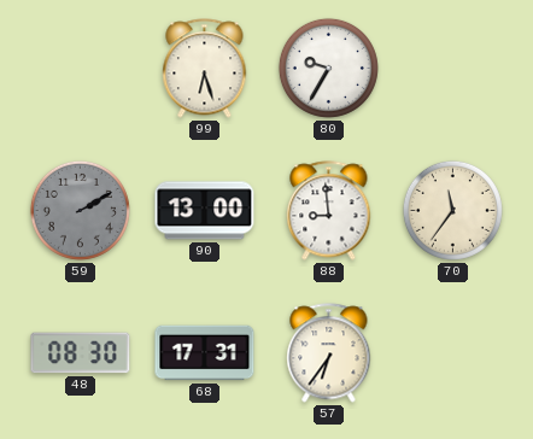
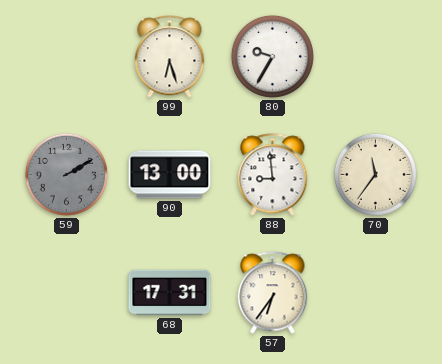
48: 08:30 -> none (81, 353)
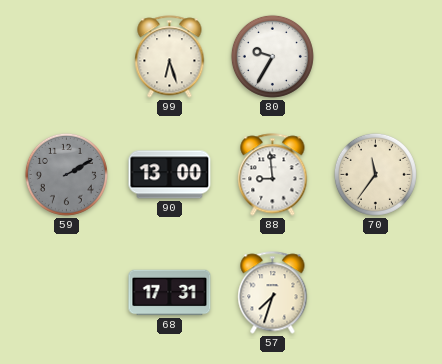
57: 6:36 -> 7:33 (273, 293)
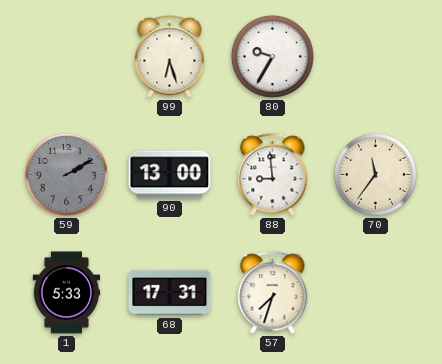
1: none -> 5:33 (67, 293)
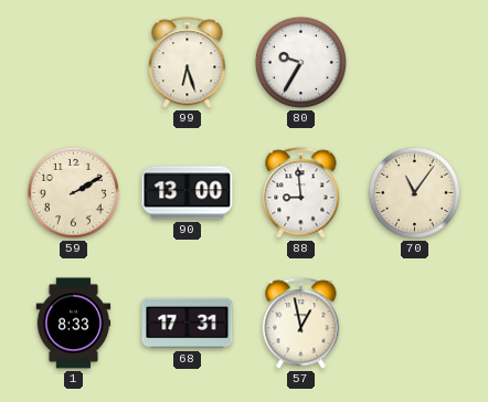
59 dial: grey -> cream (73, 192)
70: 11:36 -> 11:06 (414, 192)
1: 5:33 -> 8:33 (74, 324)
57: 7:33 -> 12:58 (301, 324)
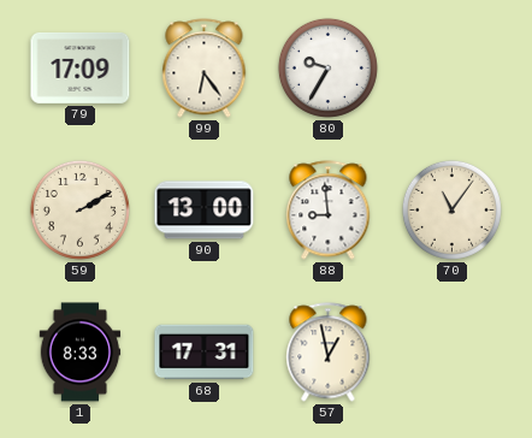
79: none -> 17:09 (81, 67)
99: 6:27 -> 6:24 (205, 69)
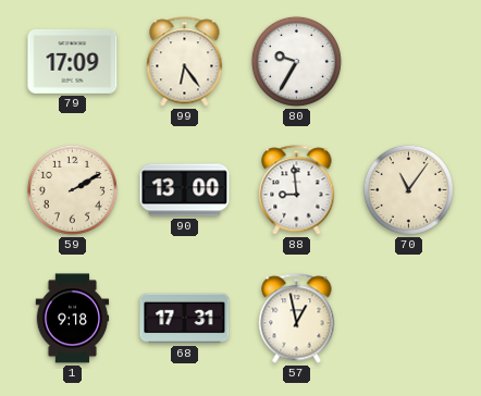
1: 8:33 -> 9:18 (73, 319)
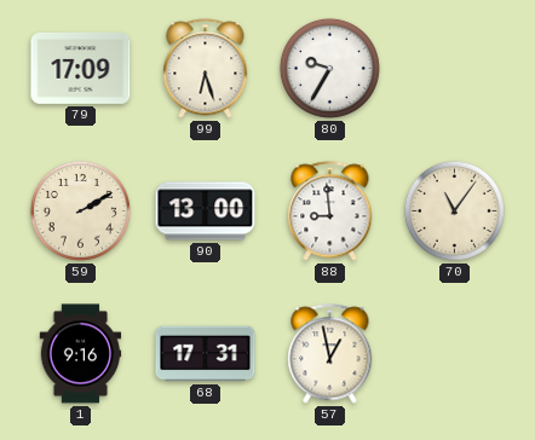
99: 6:24 -> 6:27 (206, 69)
1: 9:18 -> 9:16 (81, 354)
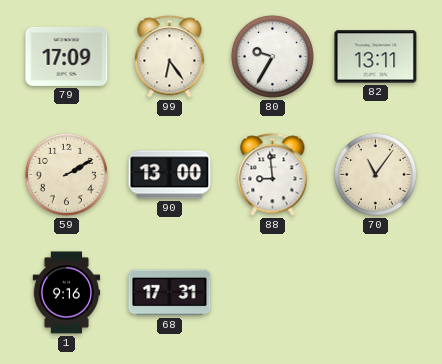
99: 6:27 -> 6:24 (170, 57)
82: none -> 13:11 (376, 57)
57: 12:58 -> none (330, 354)
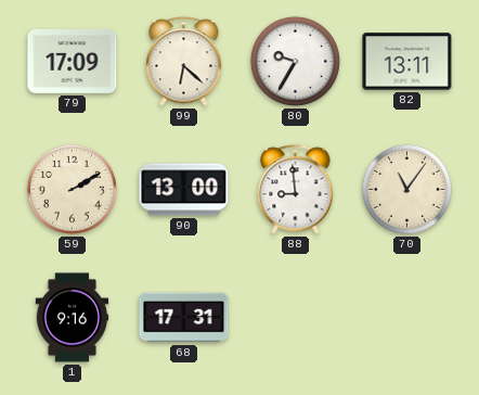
99: 6:24 -> 6:22 (184, 62)
